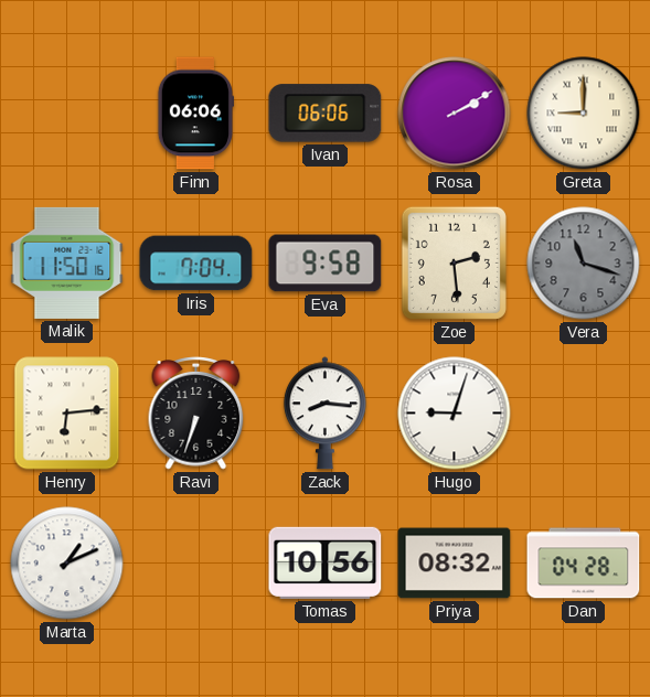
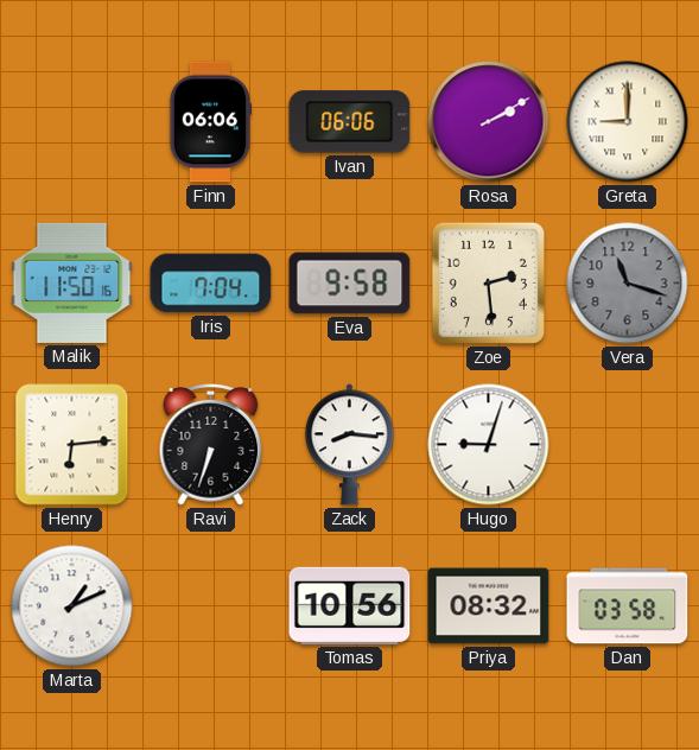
Dan: 04:28 -> 03:58 (628, 606)
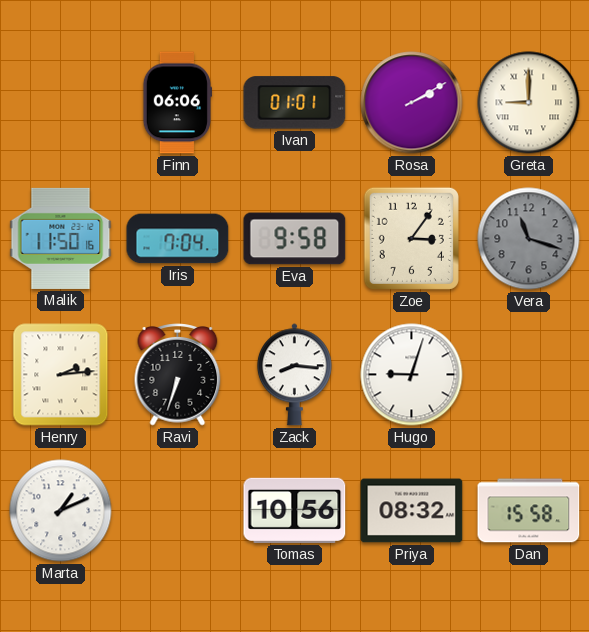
Ivan: 06:06 -> 01:01 (295, 103)
Zoe: 2:29 -> 3:06 (411, 238)
Henry: 6:14 -> 2:14 (61, 375)
Dan: 03:58 -> 15:58 (529, 511)
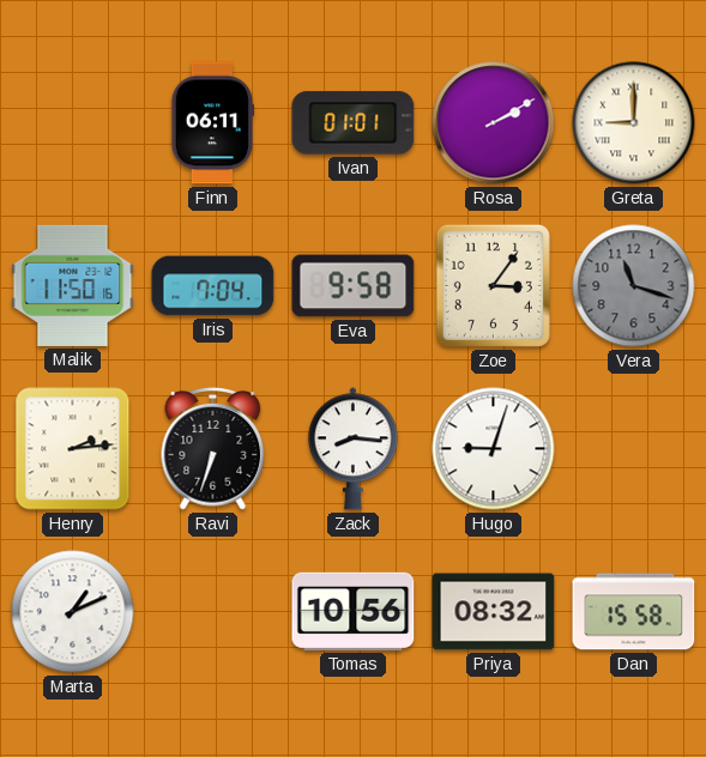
Finn: 06:06 -> 06:11 (211, 123)
